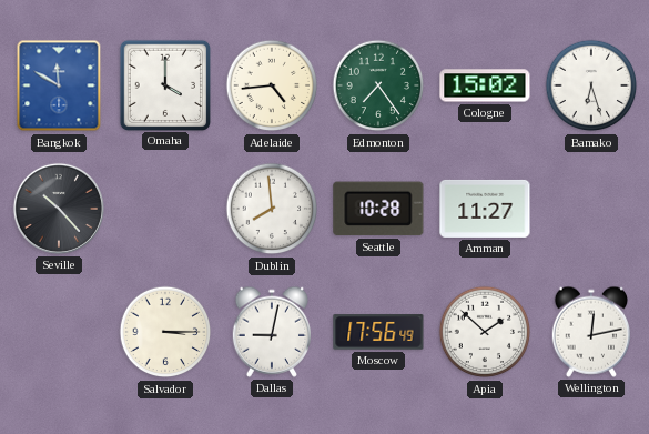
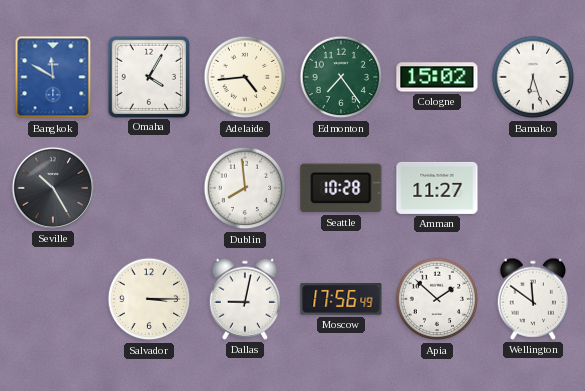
Omaha: 4:00 -> 4:05 (148, 76)
Seville: 10:23 -> 10:25 (53, 188)
Wellington: 12:13 -> 11:51 (532, 299)
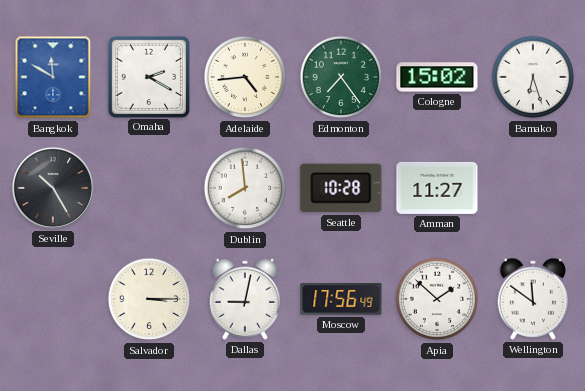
Omaha: 4:05 -> 2:20 (148, 76)
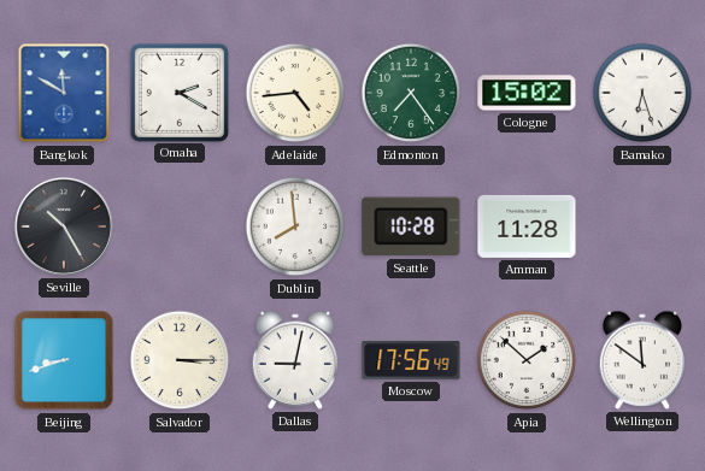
Amman: 11:27 -> 11:28 (527, 226)
Beijing: none -> 8:42 (64, 360)
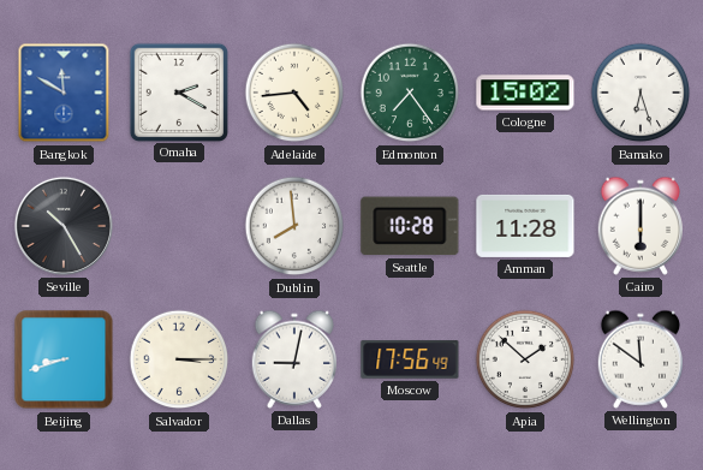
Cairo: none -> 6:00 (639, 226)
